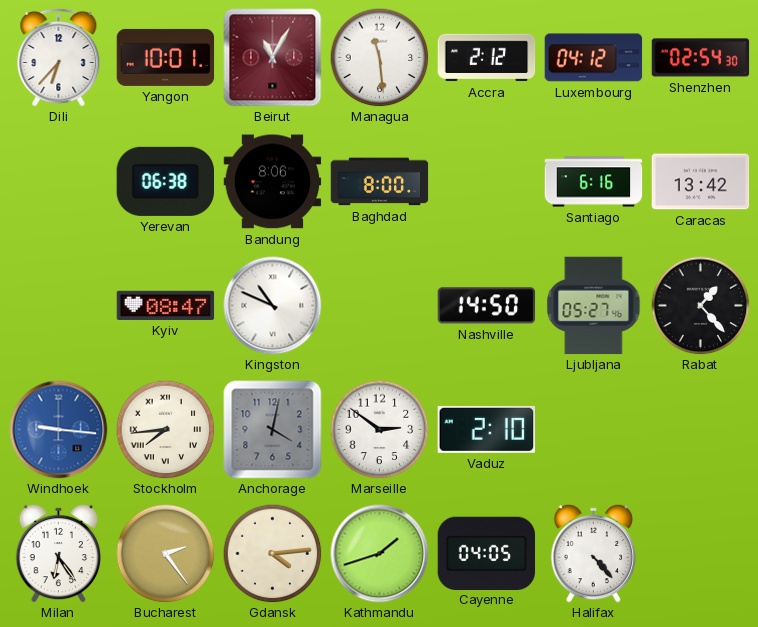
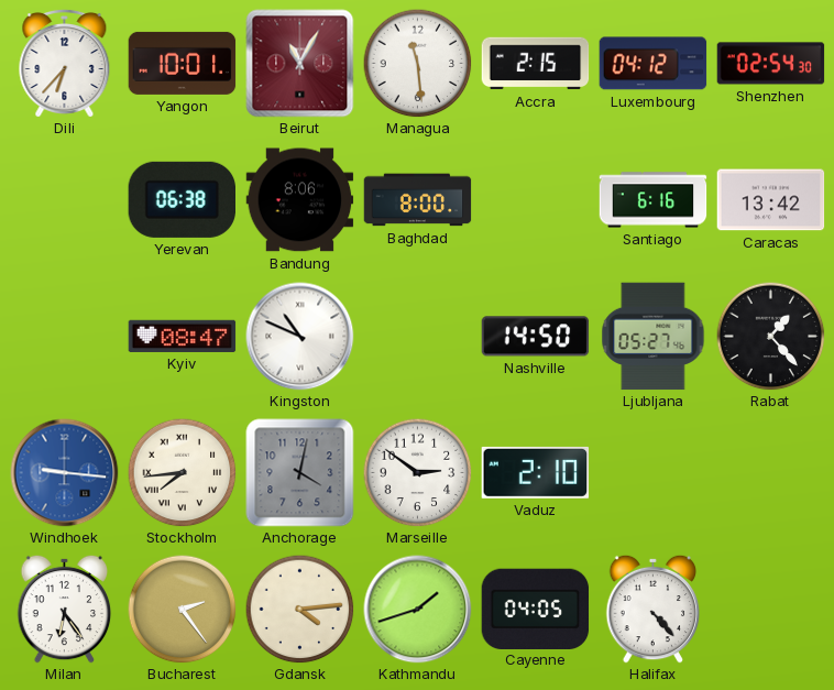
Accra: 2:12 -> 2:15 (536, 64)
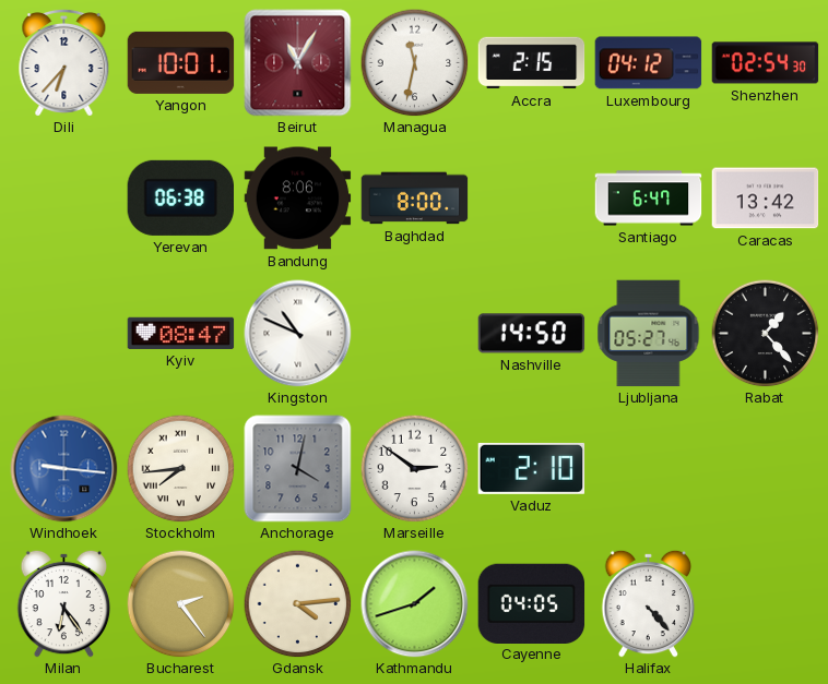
Managua: 11:29 -> 11:32 (415, 63)
Santiago: 6:16 -> 6:47 (649, 199)
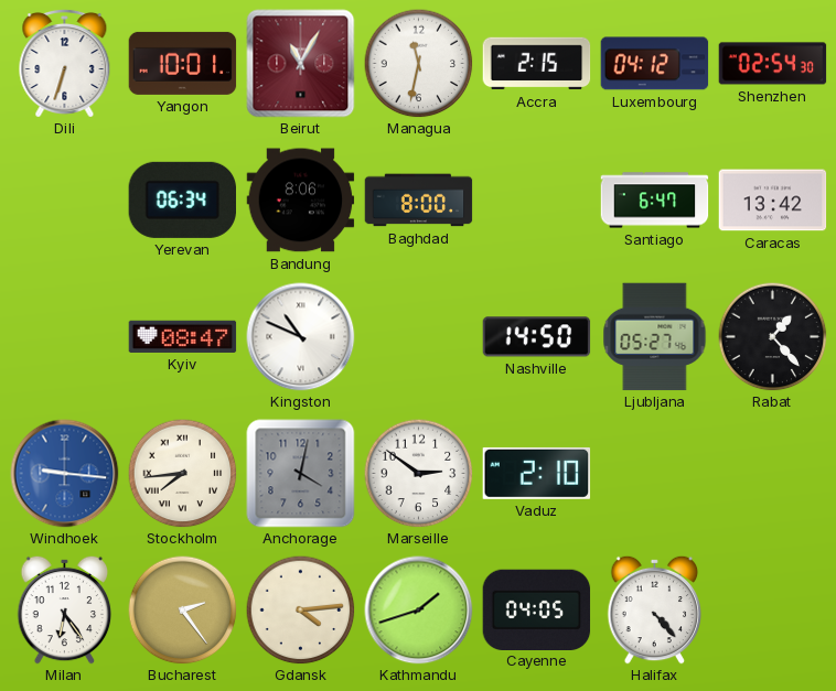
Dili: 6:37 -> 6:33 (65, 63)
Yerevan: 06:38 -> 06:34 (182, 199)
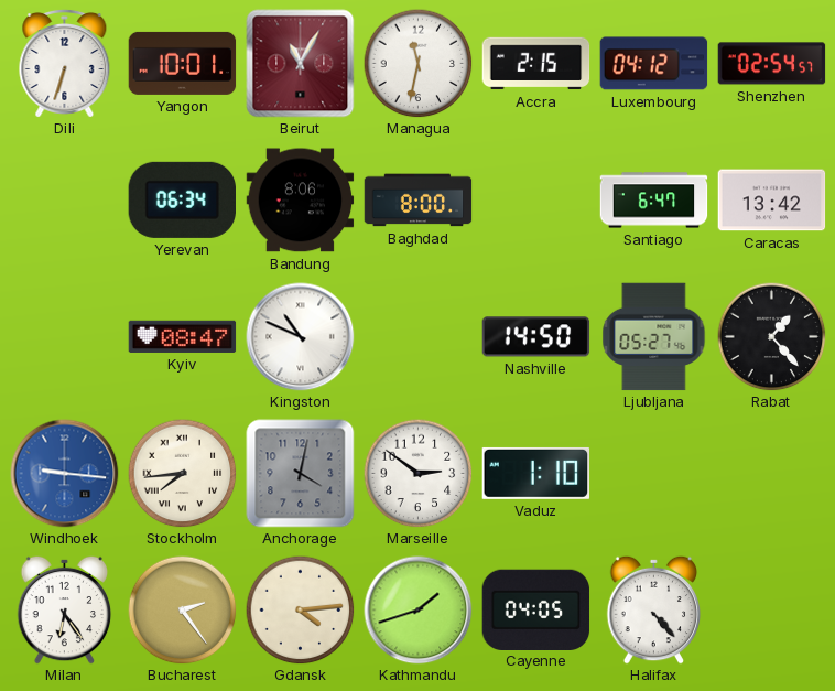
Shenzhen: 02:54:30 -> 02:54:57 (772, 64)
Vaduz: 2:10 -> 1:10 (536, 473)
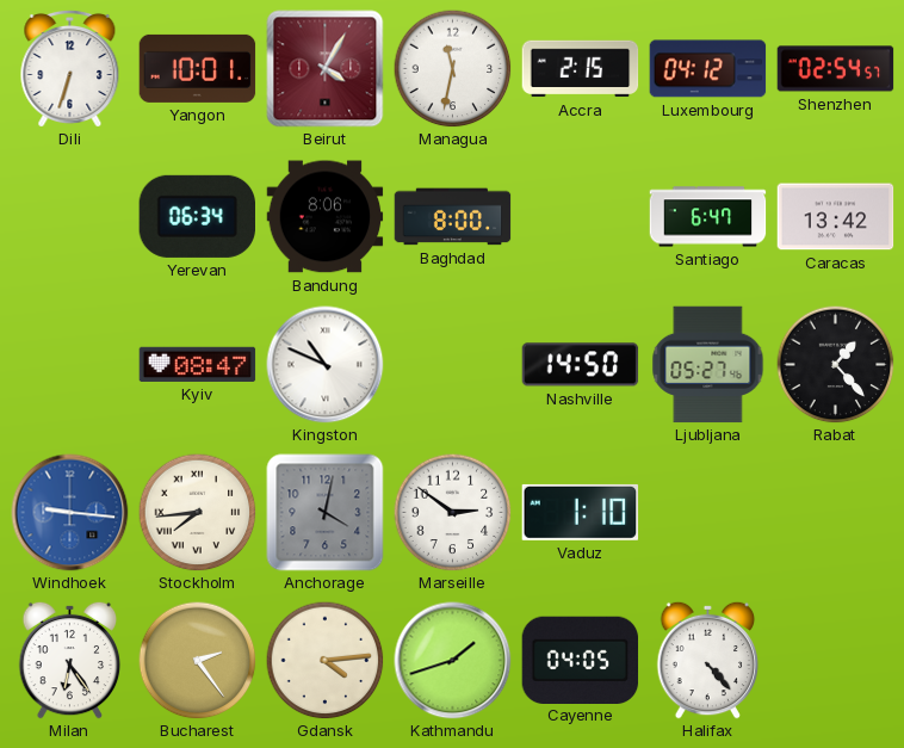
Beirut: 11:05 -> 4:05 (326, 69)
